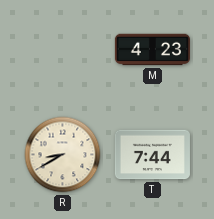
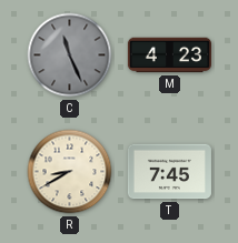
C: none -> 11:26 (70, 55)
T: 7:44 -> 7:45 (169, 172)
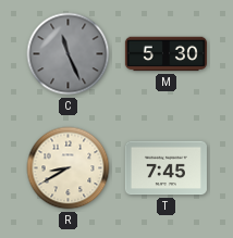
M: 4:23 -> 5:30 (165, 54)
